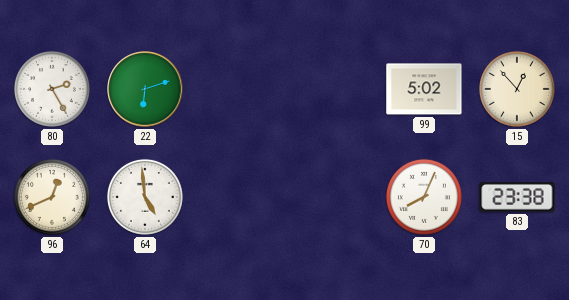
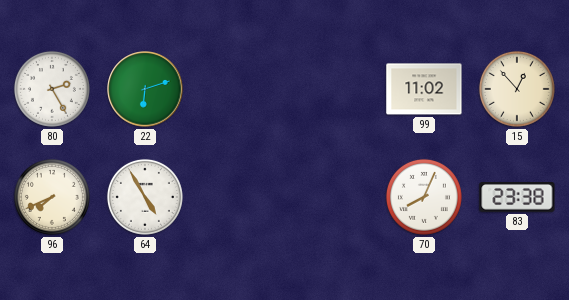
99: 5:02 -> 11:02 (424, 89)
96: 12:41 -> 7:41 (52, 197)
64: 4:59 -> 4:55 (145, 197)
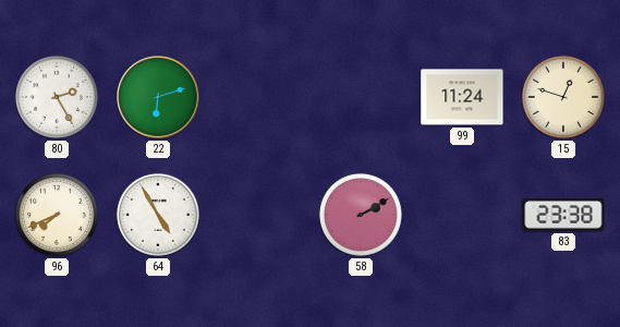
99: 11:02 -> 11:24 (462, 97)
15: 12:53 -> 12:48 (563, 97)
58: none -> 2:10 (361, 215)
70: 8:04 -> none (424, 197)
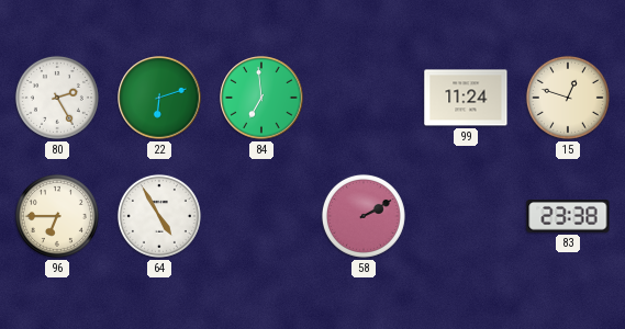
84: none -> 6:59 (261, 98)
96: 7:41 -> 6:45 (57, 216)
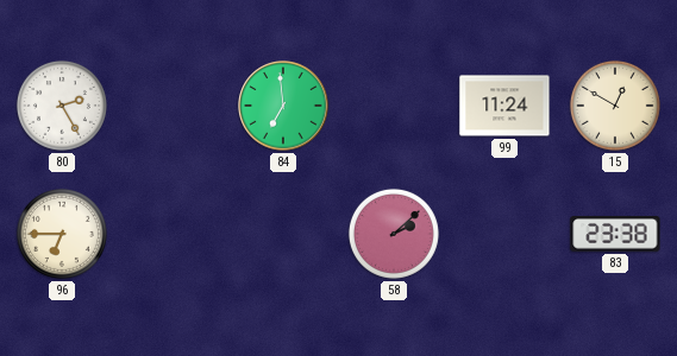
22: 6:12 -> none (159, 98)
15: 12:48 -> 12:50 (615, 106)
64: 4:55 -> none (159, 216)
58: 2:10 -> 2:08 (394, 234)
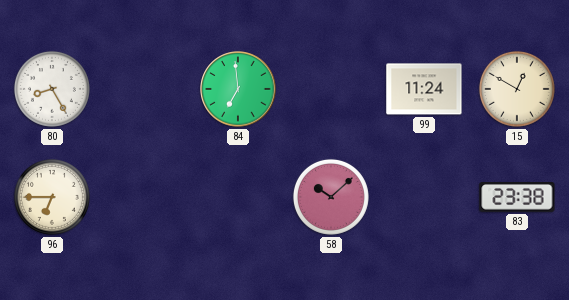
80: 2:25 -> 8:25 (52, 89)
58: 2:08 -> 10:08 (331, 197)
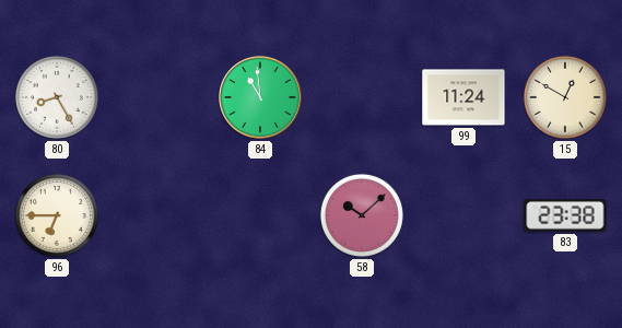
84: 6:59 -> 10:59 (260, 97)
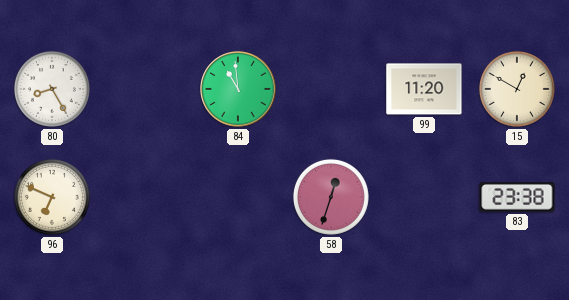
99: 11:24 -> 11:20 (424, 89)
96: 6:45 -> 6:49 (52, 197)
58: 10:08 -> 12:33 (331, 197)
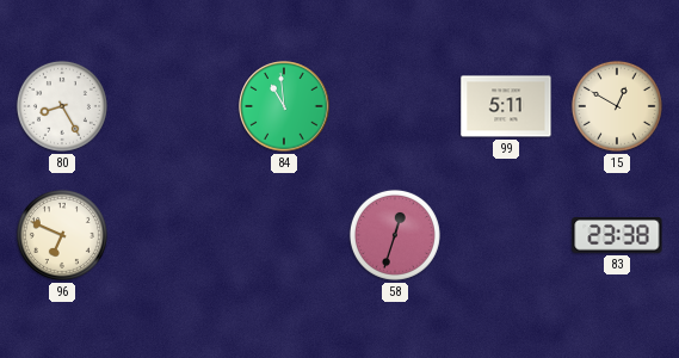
99: 11:20 -> 5:11 (506, 106)
